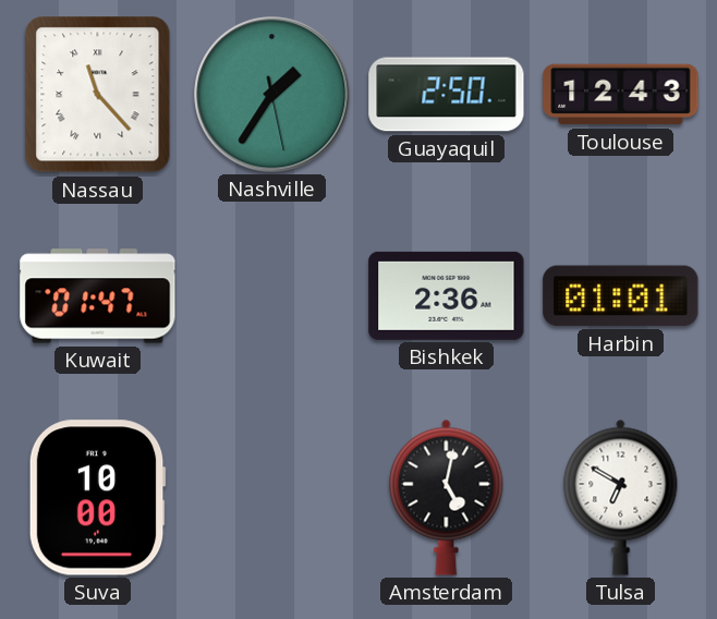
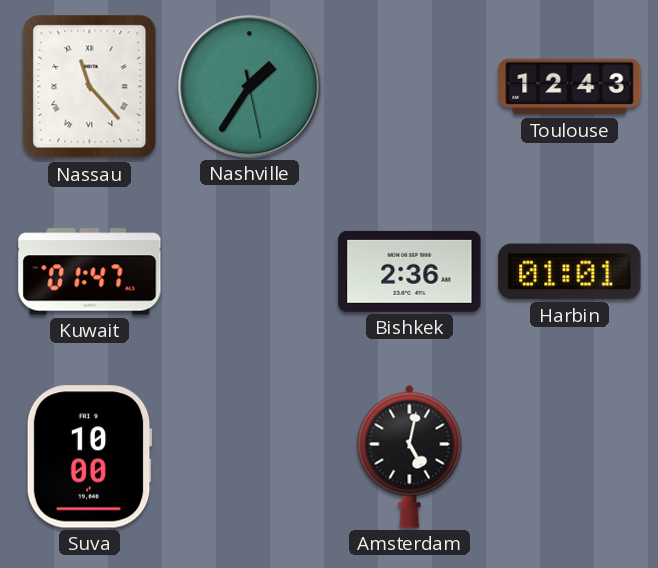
Guayaquil: 2:50 -> none (447, 95)
Tulsa: 6:50 -> none (621, 497)
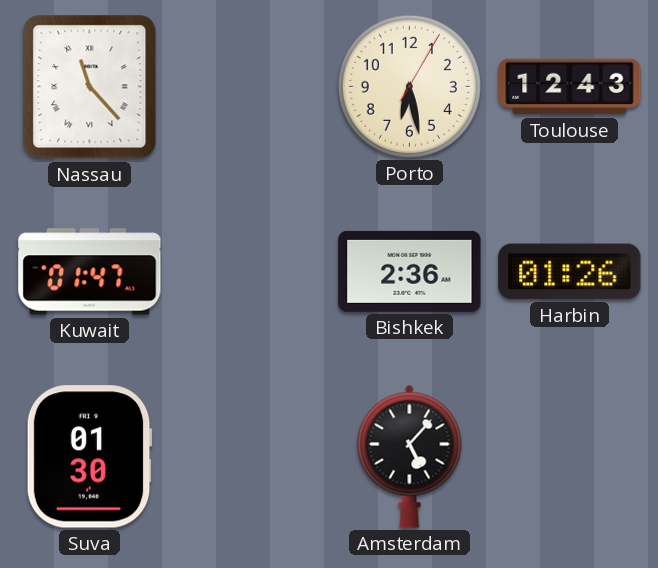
Nashville: 1:35 -> none (250, 87)
Porto: none -> 6:28 (409, 86)
Harbin: 01:01 -> 01:26 (570, 272)
Suva: 10:00 -> 01:30 (89, 457)
Amsterdam: 5:02 -> 5:07 (410, 456)
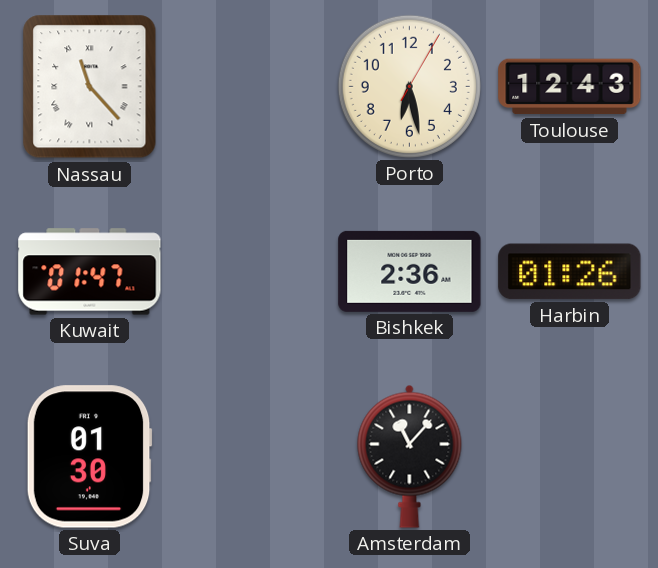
Amsterdam: 5:07 -> 11:07 (410, 456)
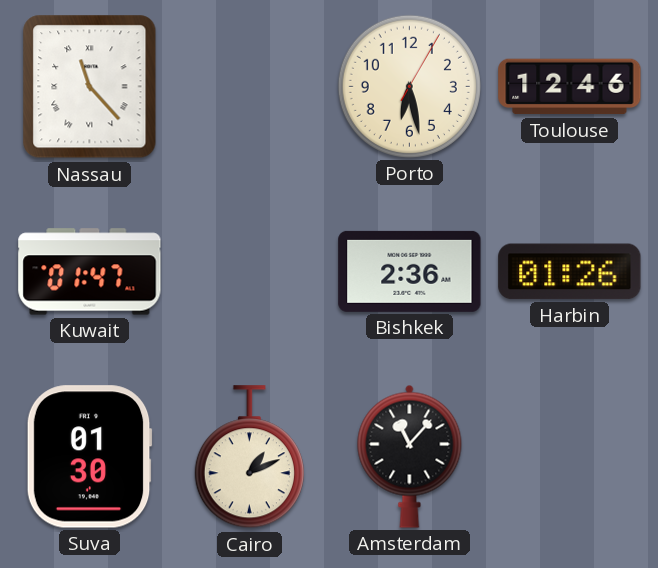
Toulouse: 12:43 -> 12:46 (570, 87)
Cairo: none -> 1:11 (249, 457)
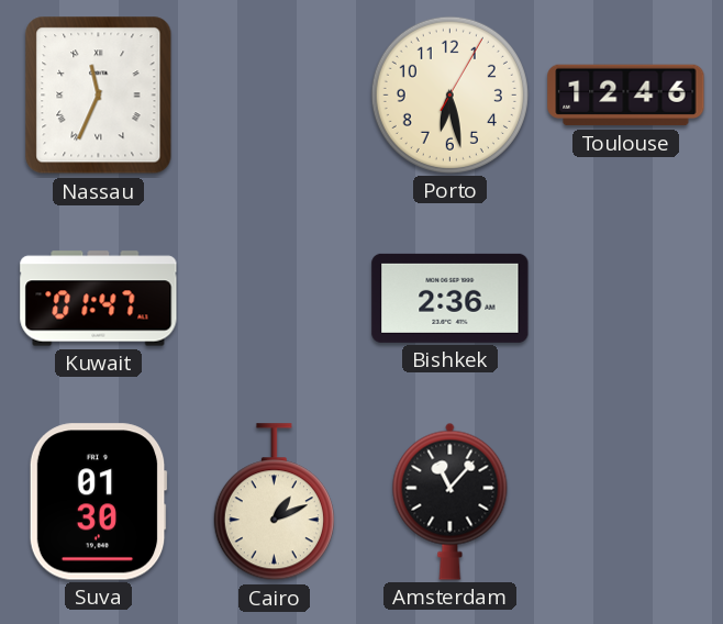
Nassau: 11:23 -> 11:34 (99, 96)
Harbin: 01:26 -> none (570, 272)
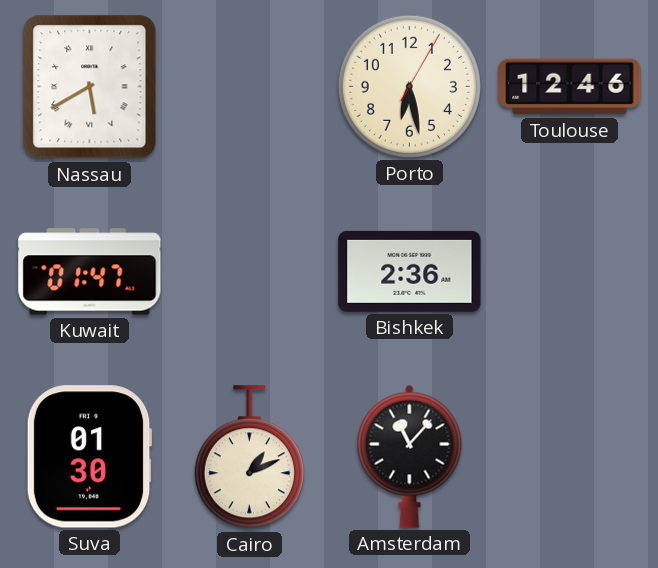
Nassau: 11:34 -> 5:40 (90, 87)
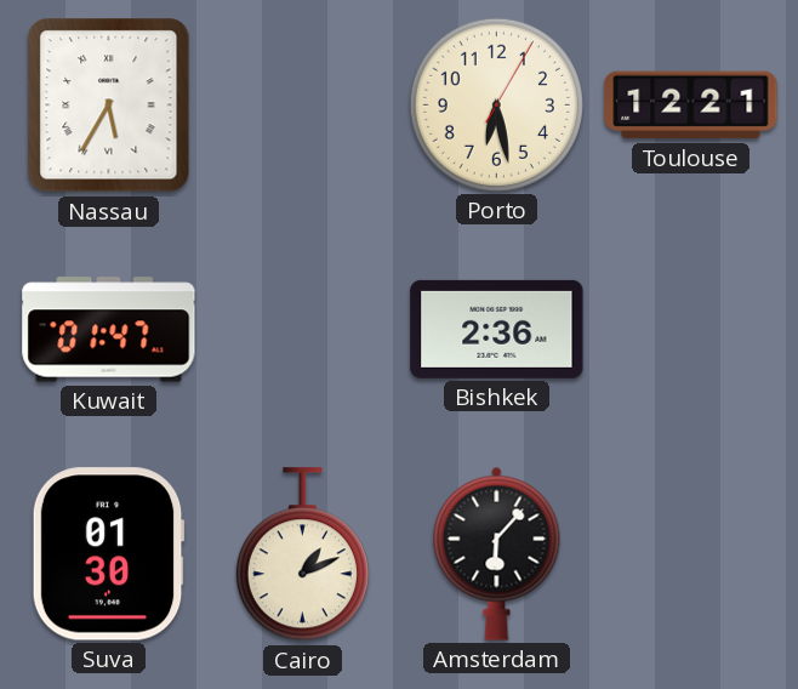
Nassau: 5:40 -> 5:35 (109, 106)
Toulouse: 12:46 -> 12:21 (691, 106)
Amsterdam: 11:07 -> 6:07 (497, 553)
